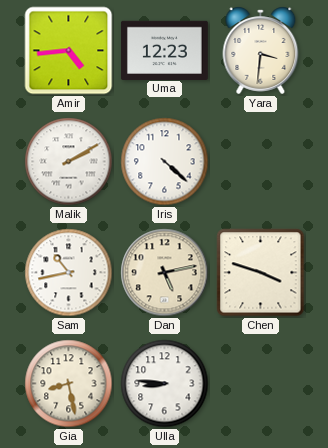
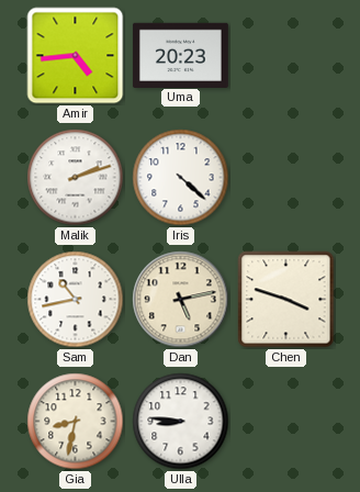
Uma: 12:23 -> 20:23 (180, 55)
Yara: 3:31 -> none (261, 50)
Malik: 2:10 -> 2:12 (76, 178)
Gia: 8:28 -> 8:32 (76, 422)
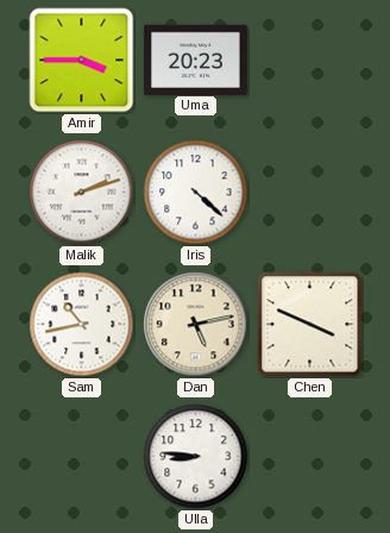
Amir: 4:44 -> 3:45 (82, 61)
Chen: 3:48 -> 3:49 (310, 325)
Gia: 8:32 -> none (76, 422)
